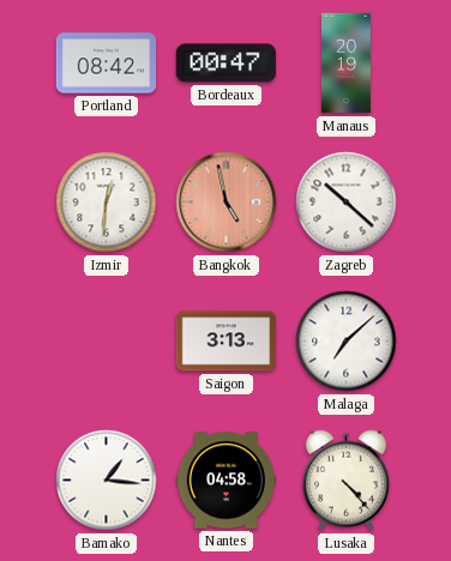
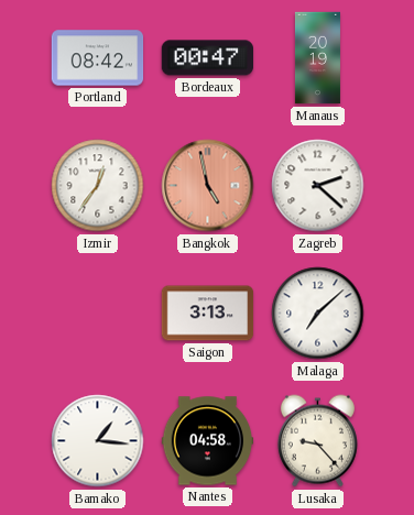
Izmir: 12:31 -> 12:36 (98, 186)
Zagreb: 10:22 -> 2:22 (318, 186)
Lusaka: 4:23 -> 9:23 (317, 441)
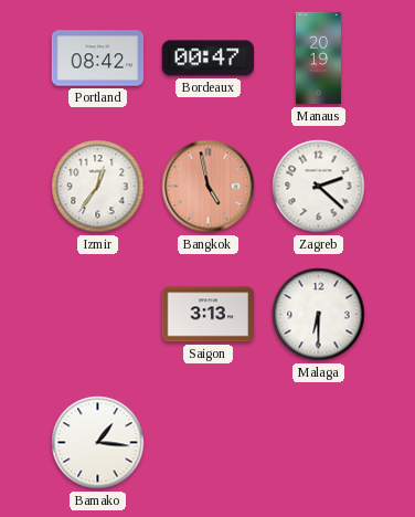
Malaga: 7:08 -> 6:30 (319, 315)
Nantes: 04:58 -> none (208, 441)
Lusaka: 9:23 -> none (317, 441)
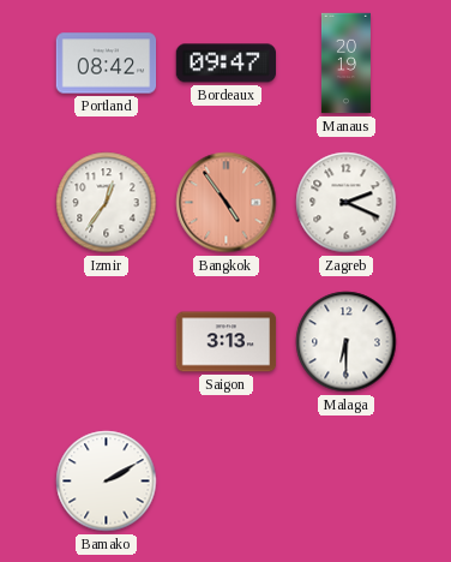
Bordeaux: 00:47 -> 09:47 (225, 64)
Bangkok: 4:58 -> 4:54 (227, 203)
Zagreb: 2:22 -> 2:19 (347, 203)
Bamako: 1:16 -> 2:10 (107, 482)
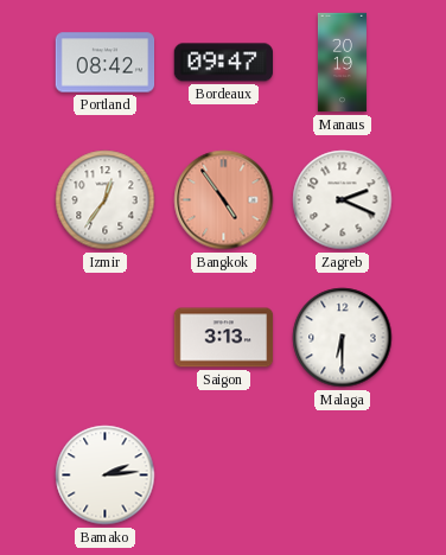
Bamako: 2:10 -> 2:14 (106, 476)
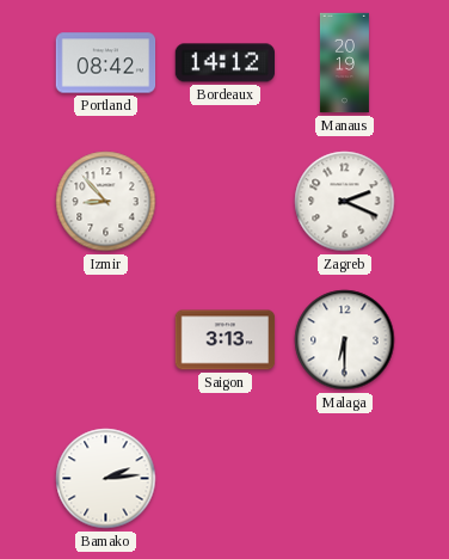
Bordeaux: 09:47 -> 14:12 (224, 63)
Izmir: 12:36 -> 8:53 (106, 202)
Bangkok: 4:54 -> none (224, 200)
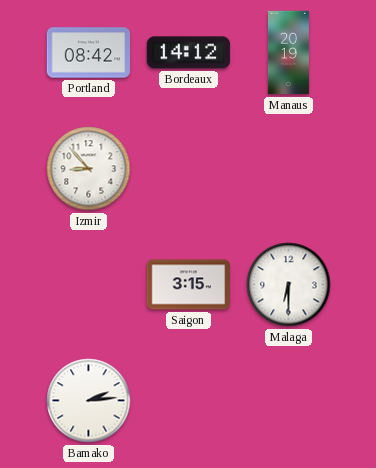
Zagreb: 2:19 -> none (345, 202)
Saigon: 3:13 -> 3:15 (189, 285)
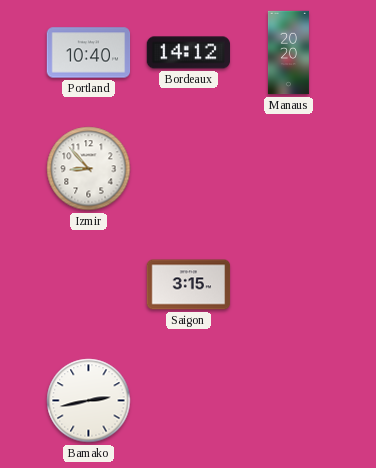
Portland: 08:42 -> 10:40 (89, 53)
Manaus: 20:19 -> 20:20 (288, 53)
Malaga: 6:30 -> none (289, 285)
Bamako: 2:14 -> 2:43 (89, 401)
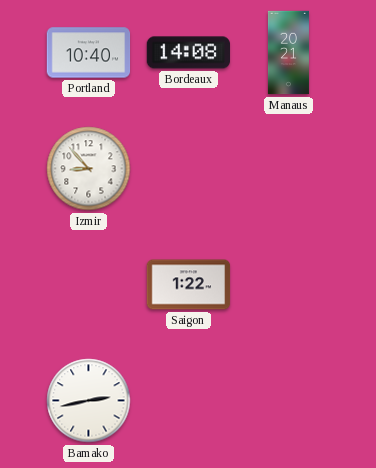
Bordeaux: 14:12 -> 14:08 (188, 53)
Manaus: 20:20 -> 20:21 (288, 53)
Saigon: 3:15 -> 1:22 (189, 285)
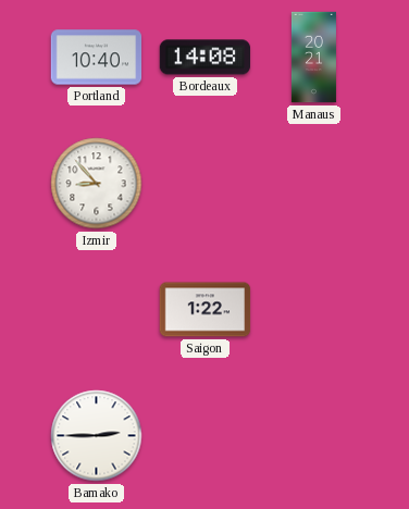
Bamako: 2:43 -> 2:45 (97, 436)
